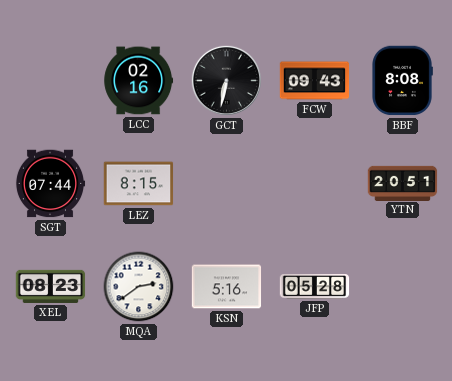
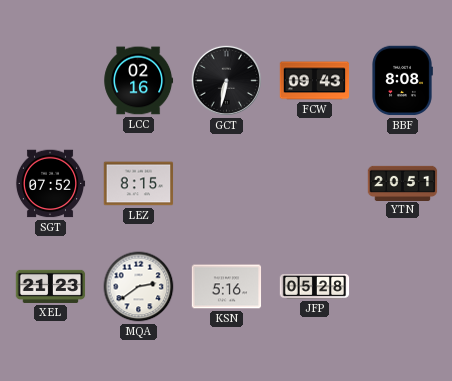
SGT: 07:44 -> 07:52 (50, 184)
XEL: 08:23 -> 21:23 (51, 286)
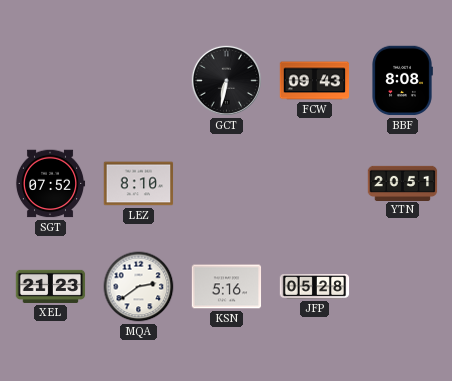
LCC: 02:16 -> none (139, 81)
LEZ: 8:15 -> 8:10 (139, 184)
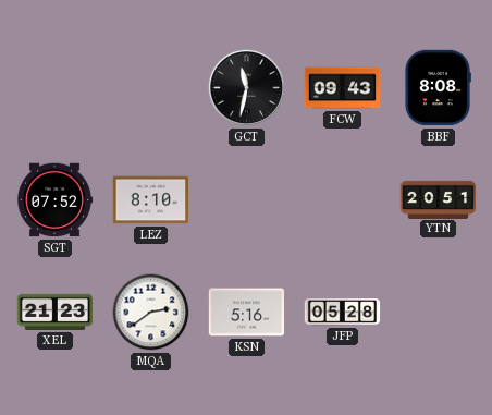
GCT: 6:32 -> 11:32 (246, 87)
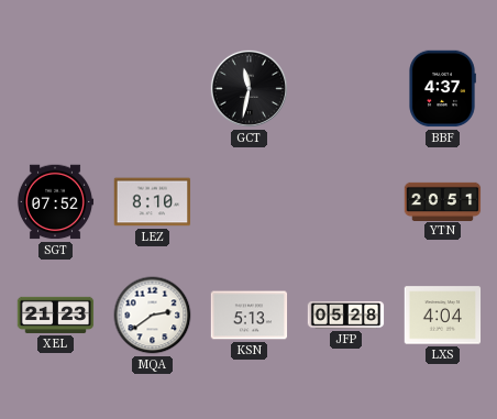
FCW: 09:43 -> none (343, 88)
BBF: 8:08 -> 4:37 (442, 89)
KSN: 5:16 -> 5:13 (250, 316)
LXS: none -> 4:04 (443, 316)
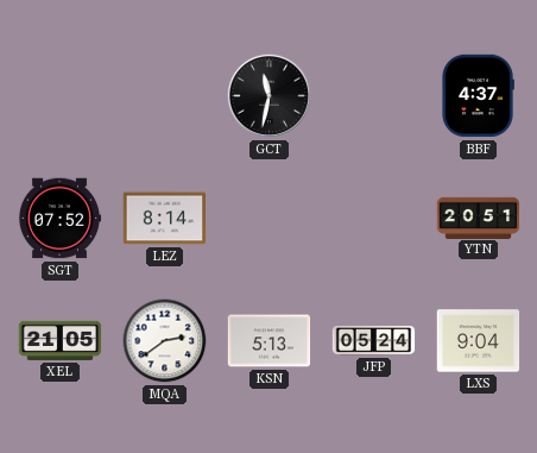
LEZ: 8:10 -> 8:14 (165, 219)
XEL: 21:23 -> 21:05 (61, 340)
JFP: 05:28 -> 05:24 (374, 341)
LXS: 4:04 -> 9:04 (479, 341)
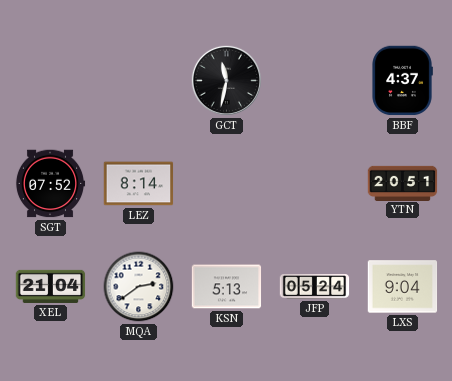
XEL: 21:05 -> 21:04 (51, 286)
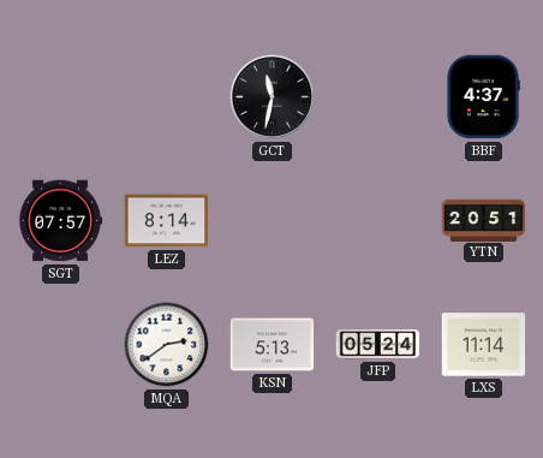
SGT: 07:52 -> 07:57 (60, 221)
XEL: 21:04 -> none (51, 286)
LXS: 9:04 -> 11:14 (484, 345)
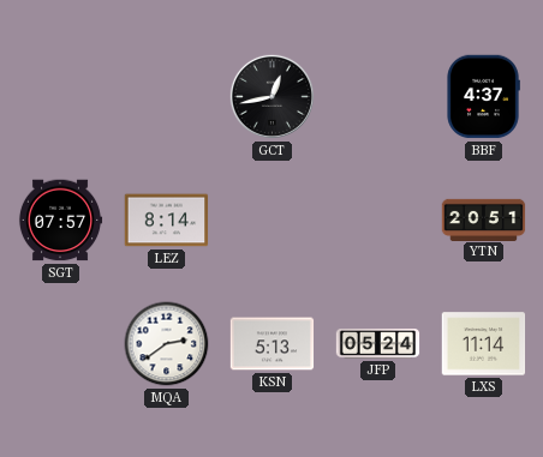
GCT: 11:32 -> 12:43 (271, 96)
